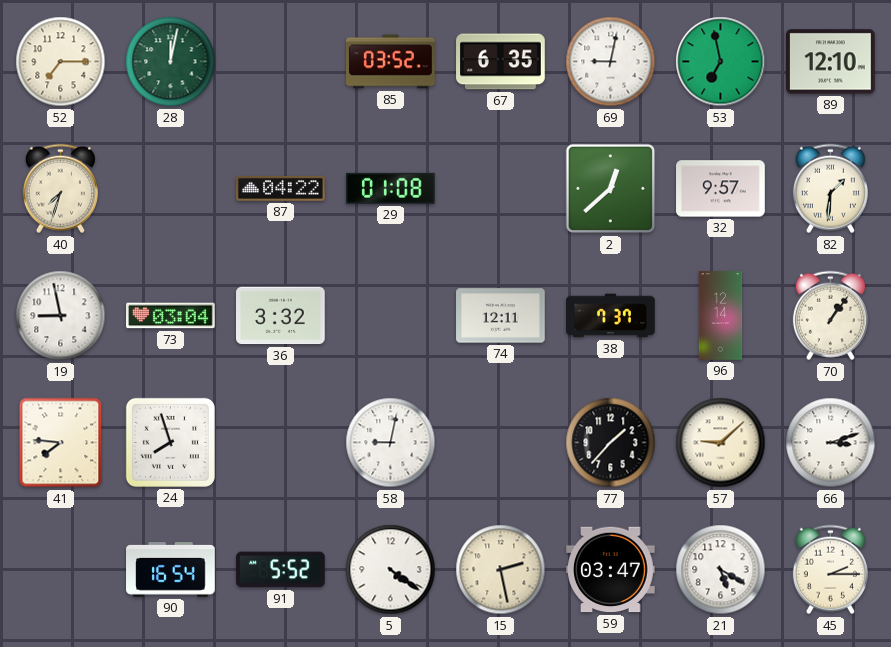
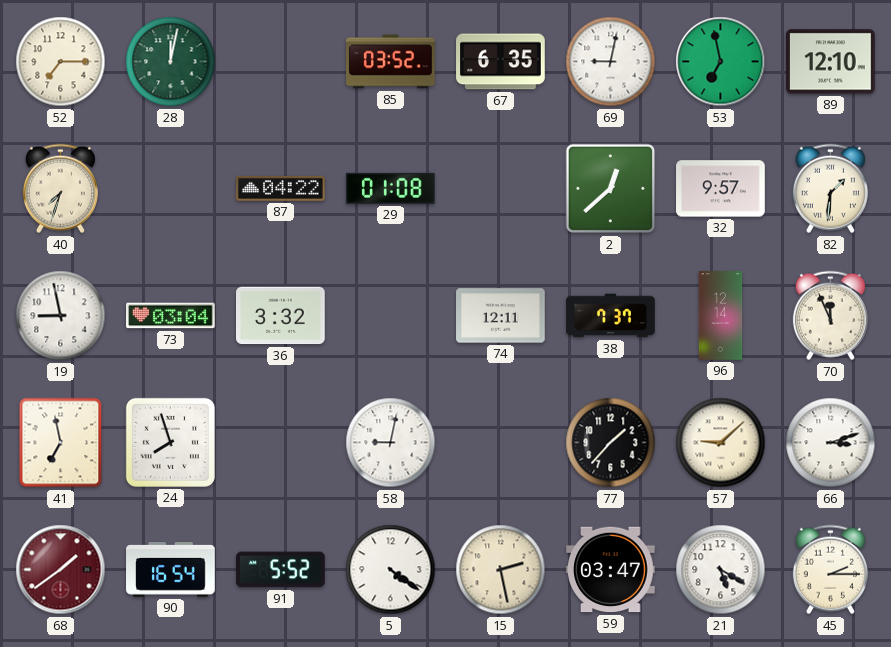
70: 1:06 -> 11:56 (830, 316)
41: 7:46 -> 6:58 (61, 443)
68: none -> 1:39 (61, 570)
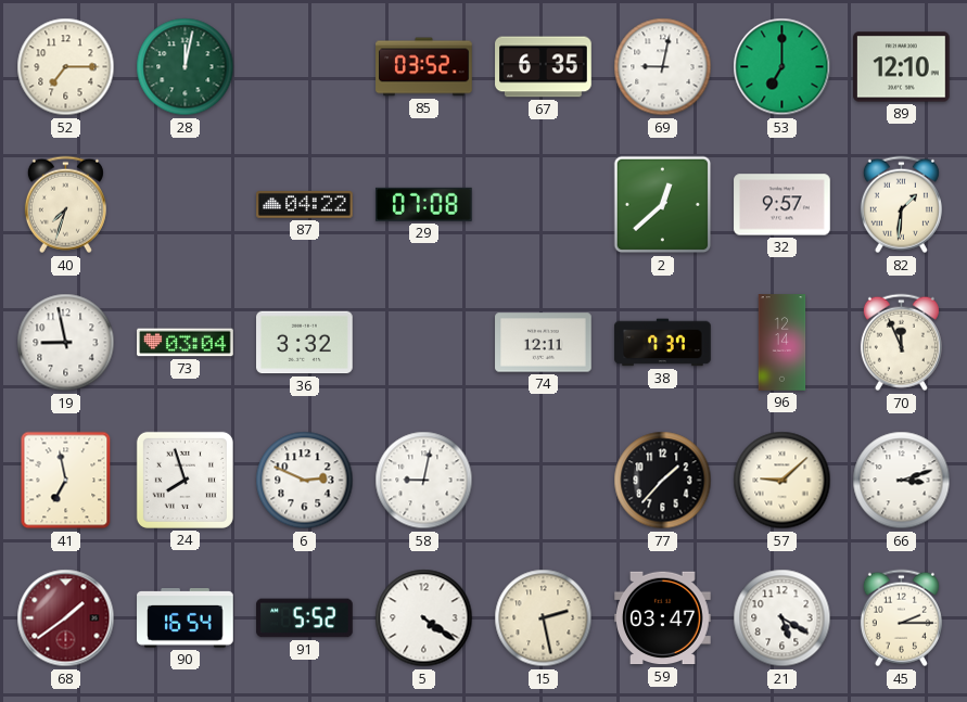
53: 6:58 -> 7:00 (782, 67)
29: 01:08 -> 07:08 (423, 204)
6: none -> 2:49 (305, 481)
